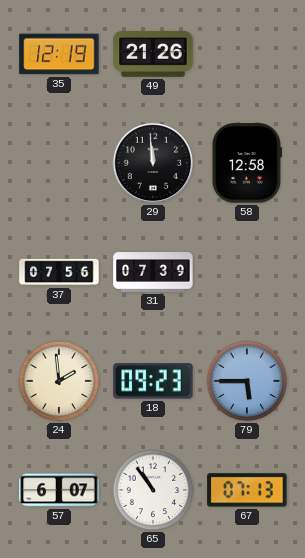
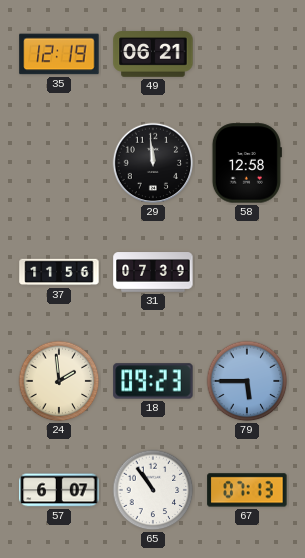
49: 21:26 -> 06:21 (153, 54)
37: 07:56 -> 11:56 (59, 272)
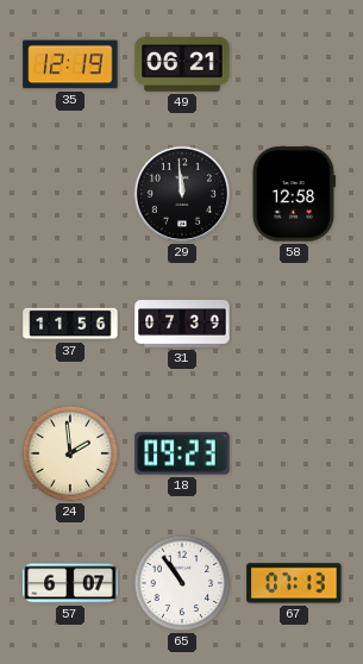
79: 5:45 -> none (247, 381)
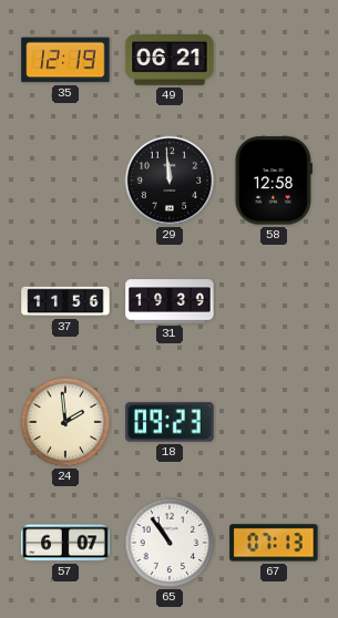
31: 07:39 -> 19:39 (170, 301)
